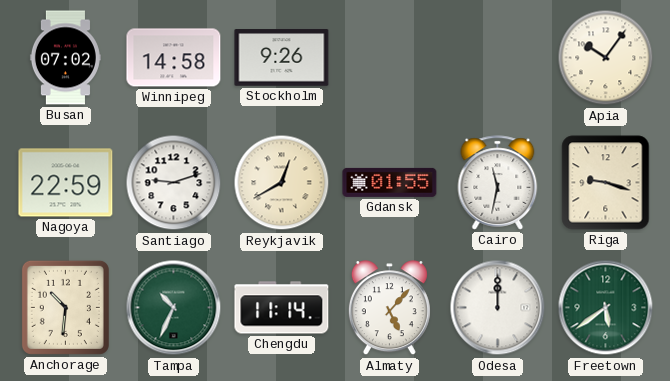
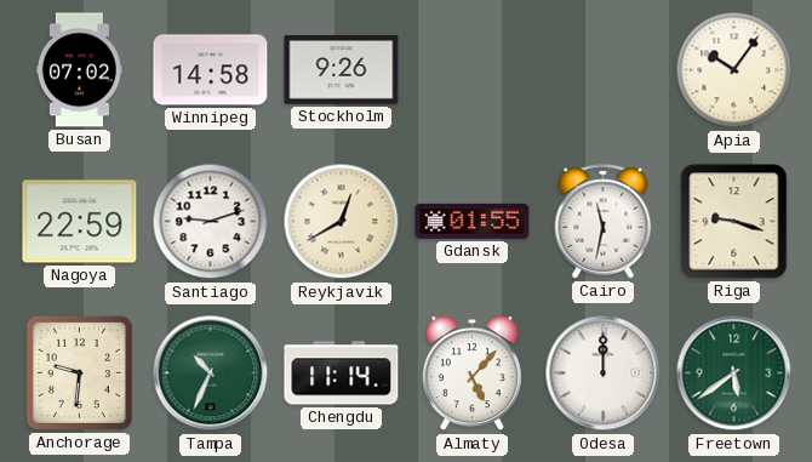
Anchorage: 10:31 -> 9:31 (79, 372)
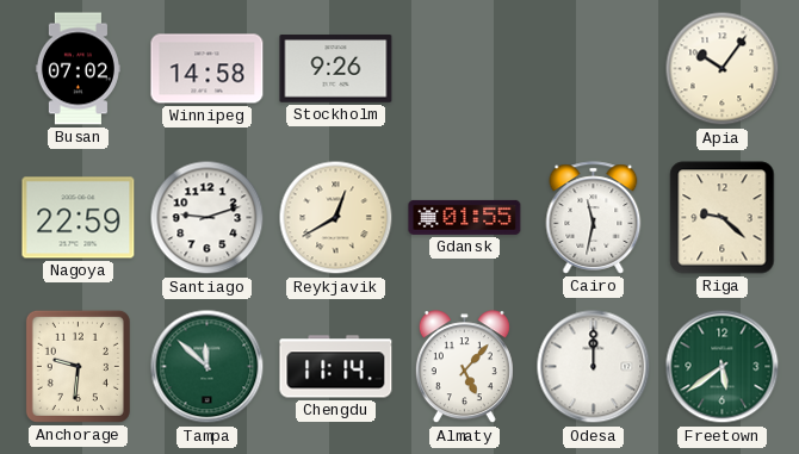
Riga: 9:18 -> 9:22 (723, 218)
Tampa: 10:34 -> 11:52 (208, 367)
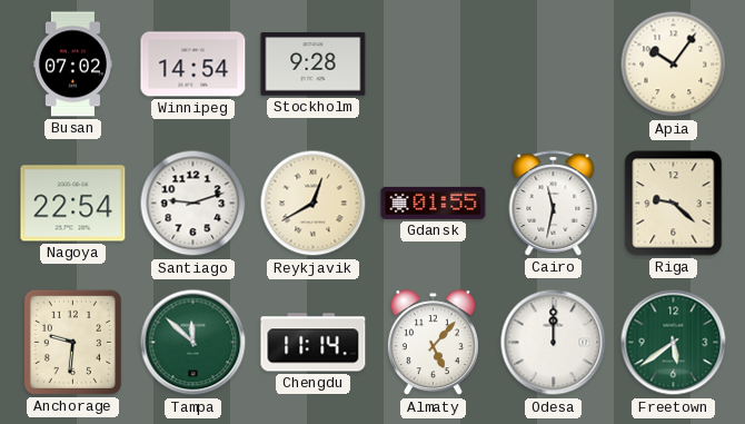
Winnipeg: 14:58 -> 14:54 (193, 65)
Stockholm: 9:26 -> 9:28 (314, 65)
Nagoya: 22:59 -> 22:54 (73, 204)
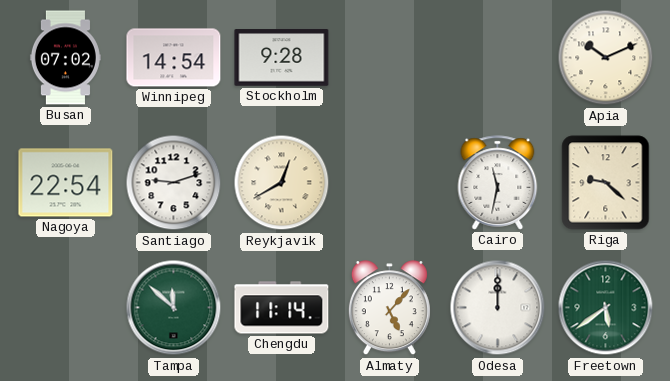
Apia: 10:06 -> 10:11 (606, 58)
Gdansk: 01:55 -> none (434, 203)
Anchorage: 9:31 -> none (72, 342)
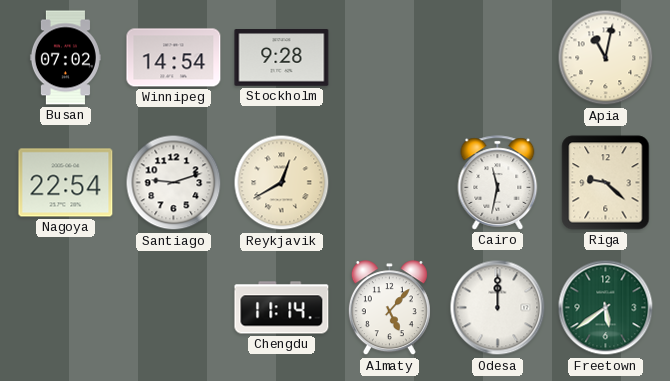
Apia: 10:11 -> 11:02 (606, 58)
Tampa: 11:52 -> none (174, 308)
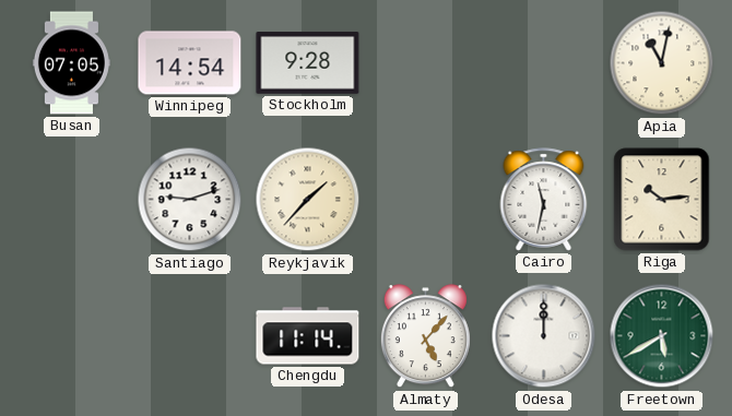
Busan: 07:02 -> 07:05 (71, 63)
Nagoya: 22:54 -> none (66, 183)
Reykjavik: 12:40 -> 1:37 (308, 200)
Riga: 9:22 -> 10:14 (662, 200)
Freetown: 5:39 -> 5:40 (662, 336)
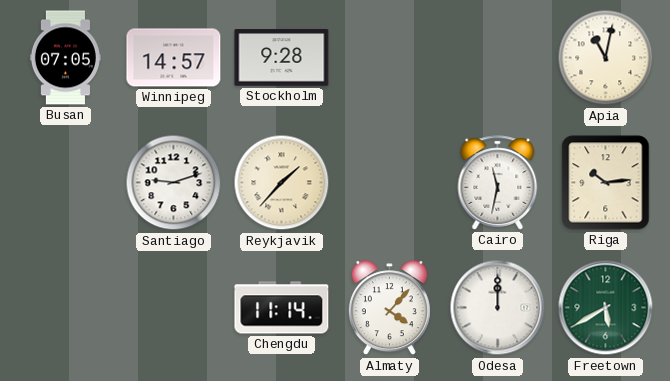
Winnipeg: 14:54 -> 14:57 (174, 58)
Almaty: 5:07 -> 4:07 (389, 308)
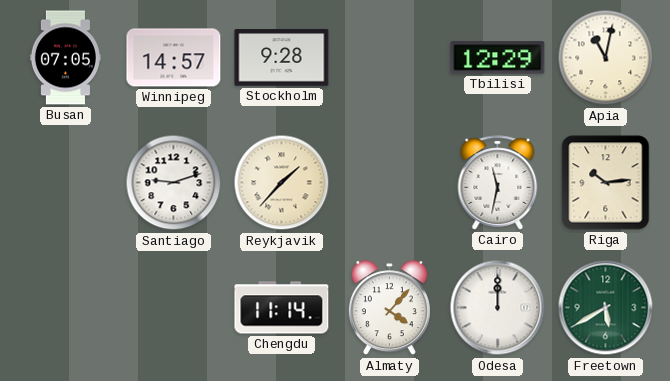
Tbilisi: none -> 12:29 (498, 58)
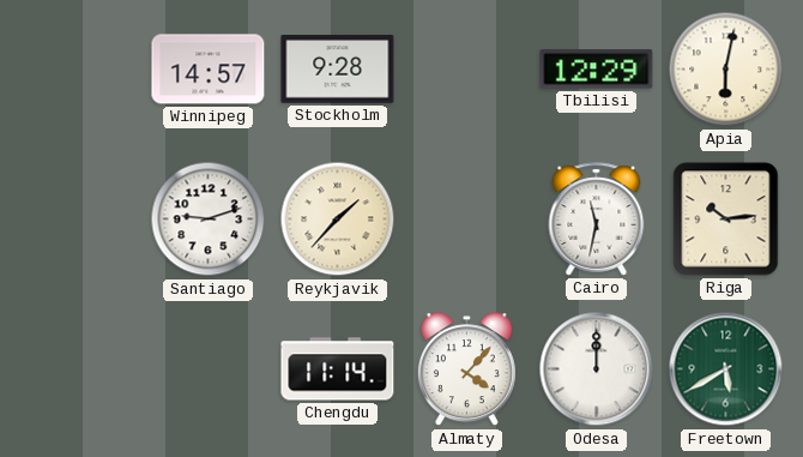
Busan: 07:05 -> none (65, 58)
Apia: 11:02 -> 6:02 (726, 70)
